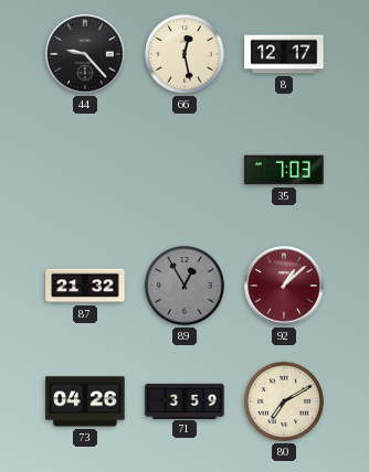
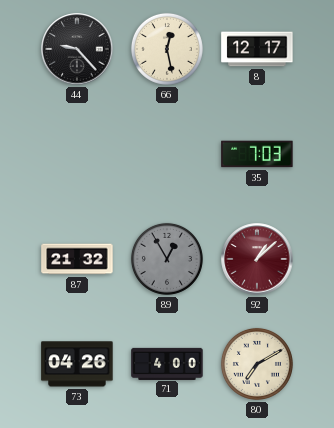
71: 3:59 -> 4:00 (167, 363)
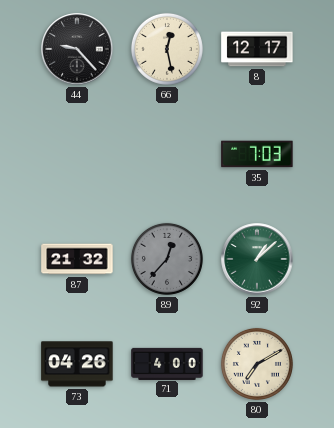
89: 12:55 -> 12:37 (167, 259)
92 dial: burgundy -> green (257, 259)
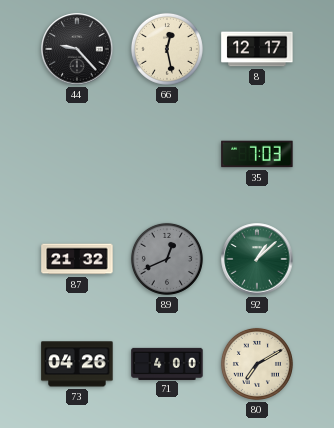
89: 12:37 -> 12:41 (167, 259)
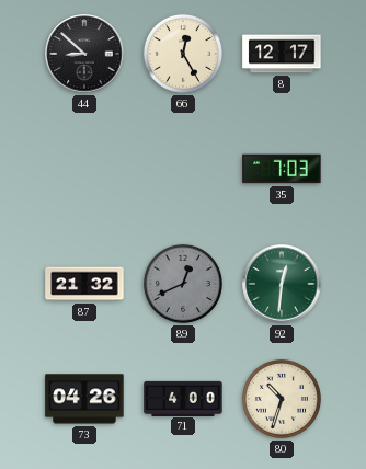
44: 9:23 -> 8:52 (84, 54)
66: 12:28 -> 12:25 (183, 54)
92: 1:08 -> 12:31 (282, 284)
80: 7:10 -> 10:33 (282, 399)
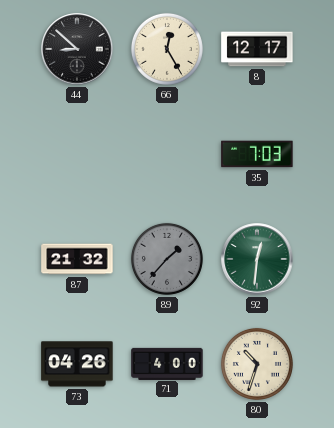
89: 12:41 -> 1:37 (167, 259)
